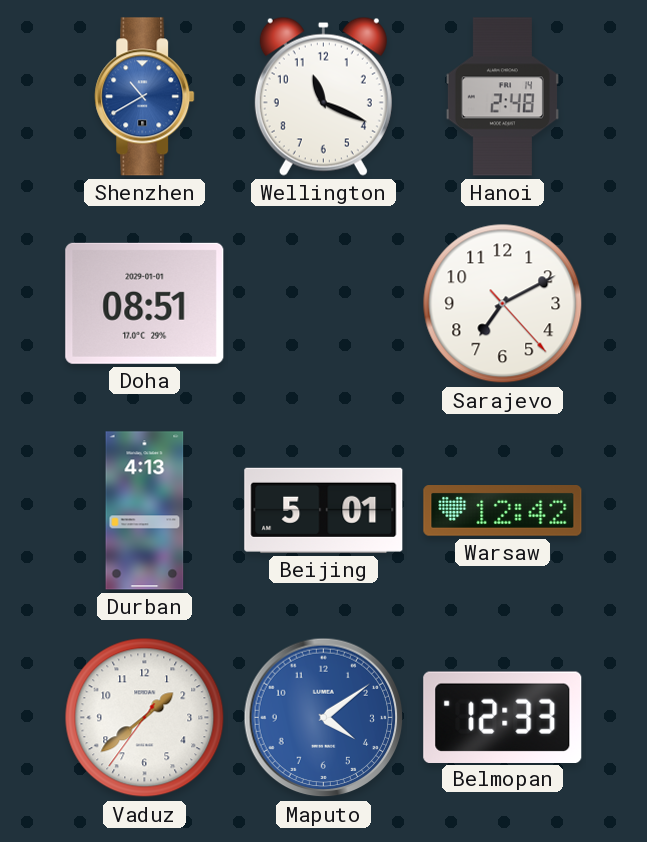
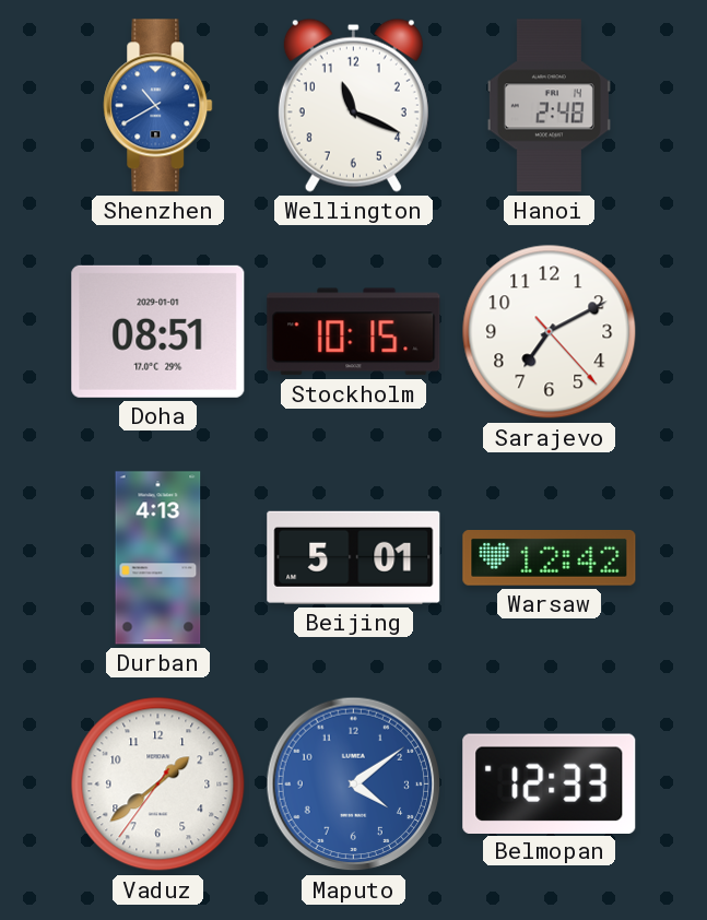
Stockholm: none -> 10:15 (354, 332)
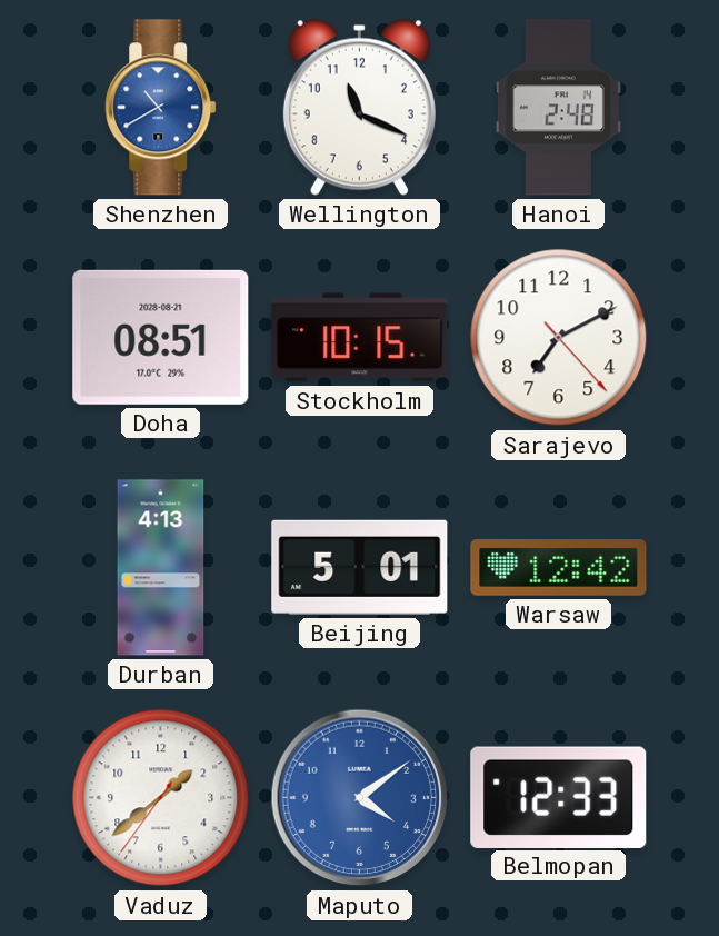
Doha date: 2029-01-01 -> 2028-08-21 (161, 337)
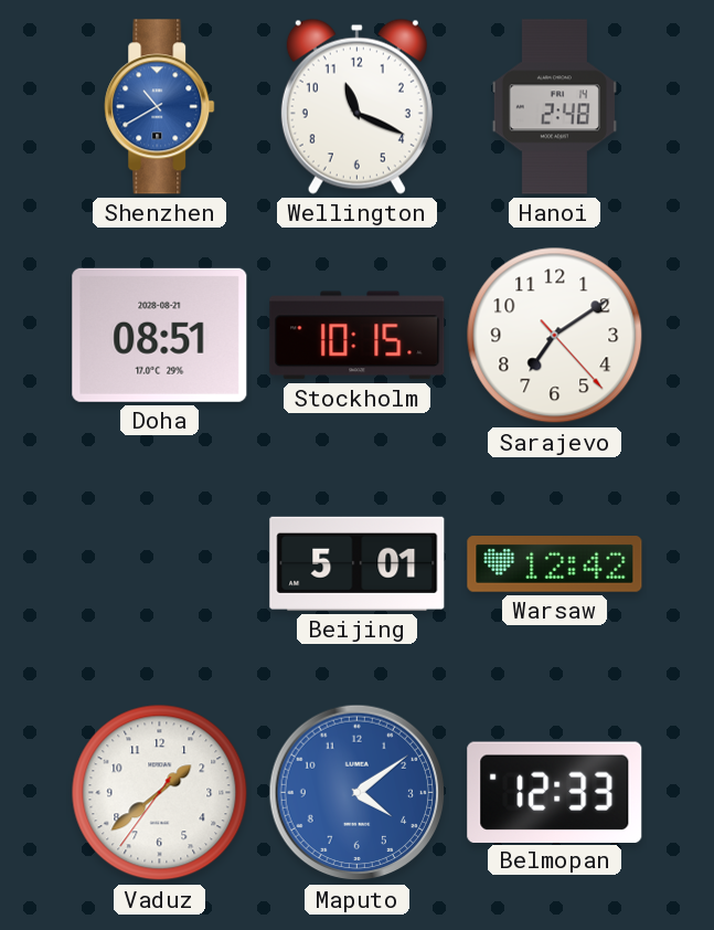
Sarajevo: 7:10 -> 7:09 (555, 336)
Durban: 4:13 -> none (161, 568)
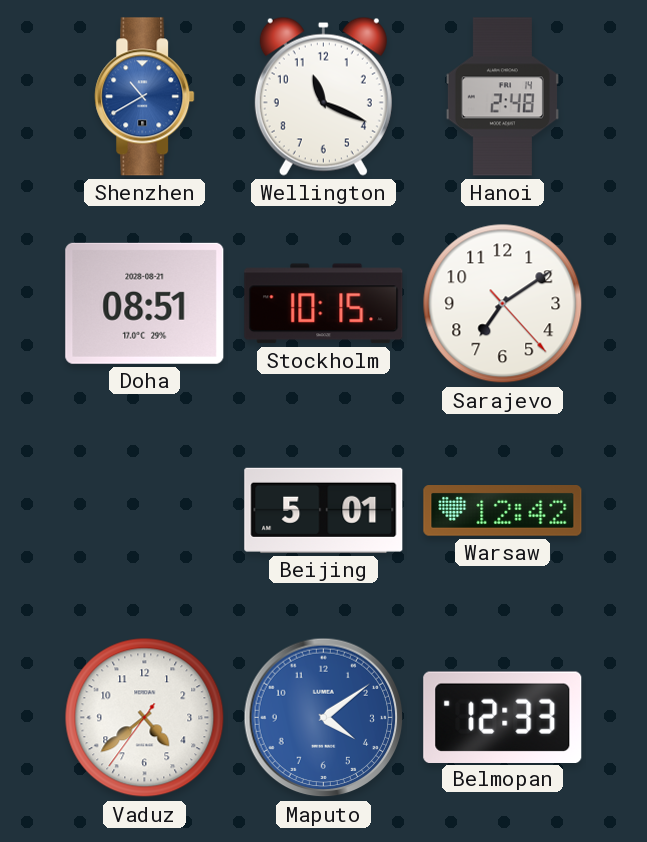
Vaduz: 1:38 -> 4:38 (145, 718)
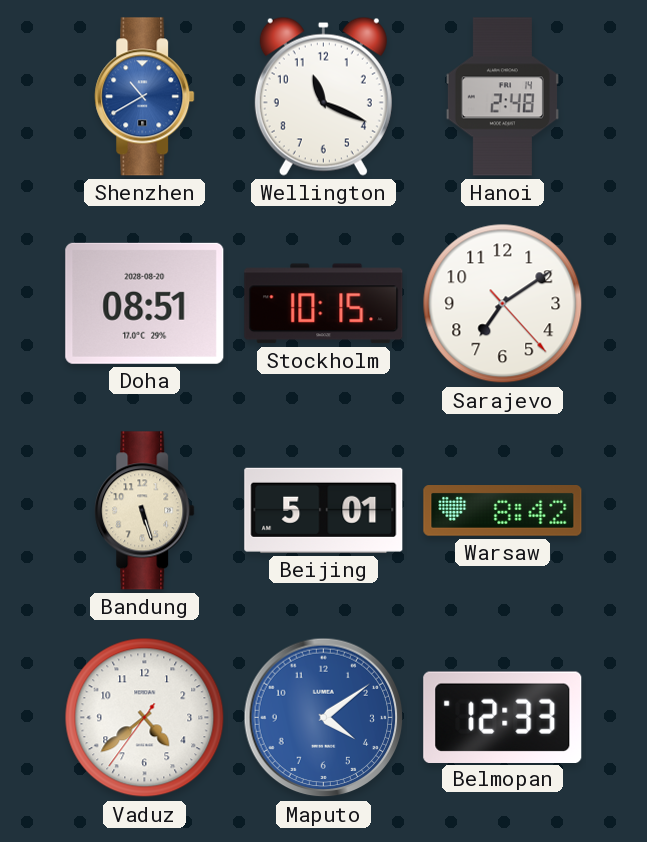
Doha date: 2028-08-21 -> 2028-08-20 (145, 303)
Bandung: none -> 5:27 (145, 511)
Warsaw: 12:42 -> 8:42 (503, 511)
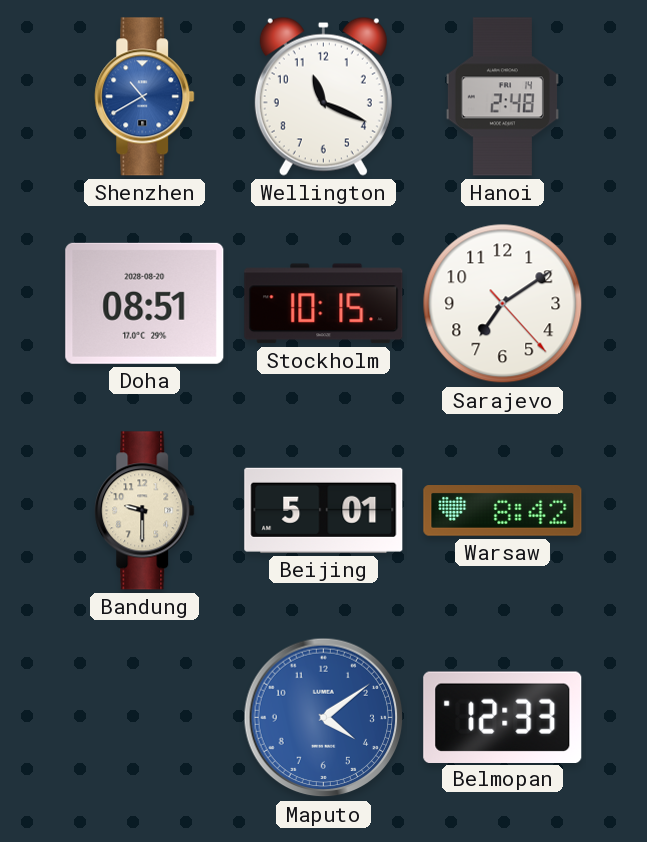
Bandung: 5:27 -> 9:30 (145, 511)
Vaduz: 4:38 -> none (145, 718)
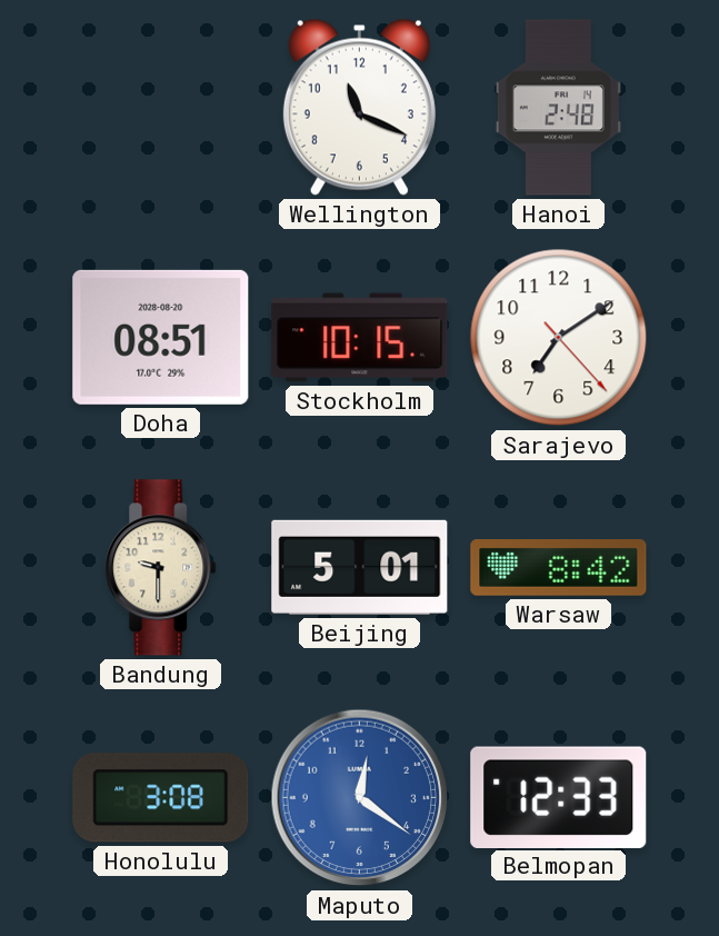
Shenzhen: 10:40 -> none (145, 97)
Honolulu: none -> 3:08 (161, 798)
Maputo: 4:09 -> 12:21 (360, 798)
